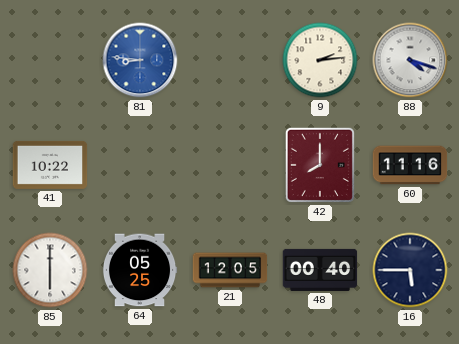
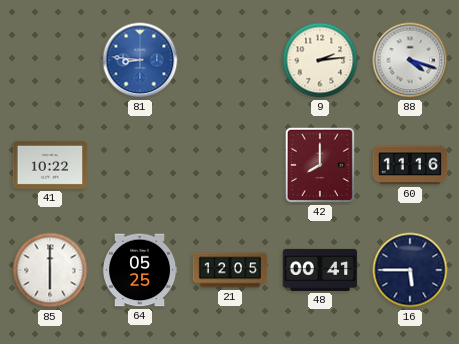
48: 00:40 -> 00:41 (320, 270)
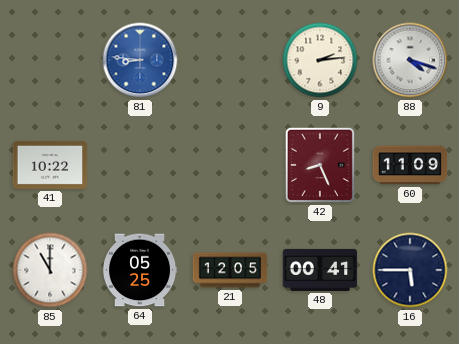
42: 8:00 -> 8:26 (320, 165)
60: 11:16 -> 11:09 (410, 165)
85: 6:00 -> 11:00 (50, 270)
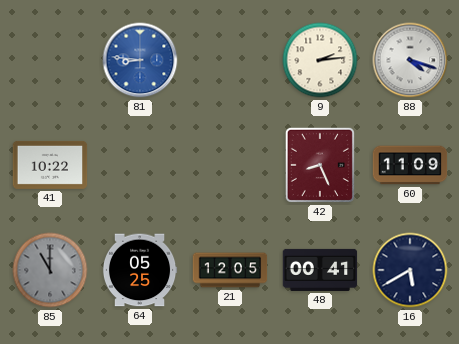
85 dial: white -> grey (50, 270)
16: 5:45 -> 5:40 (410, 270)
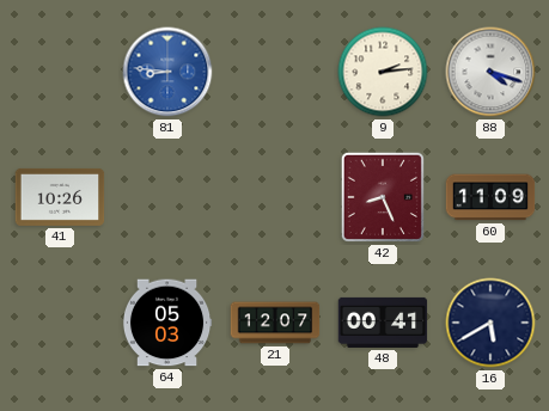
41: 10:22 -> 10:26 (60, 197)
85: 11:00 -> none (50, 270)
64: 05:25 -> 05:03 (167, 323)
21: 12:05 -> 12:07 (275, 323)
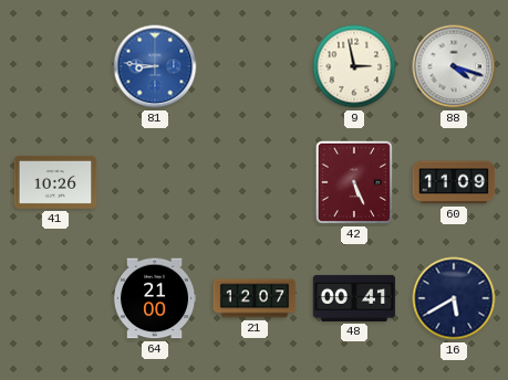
9: 2:14 -> 2:58 (354, 66)
42: 8:26 -> 5:26 (354, 182)
64: 05:03 -> 21:00 (155, 298)
